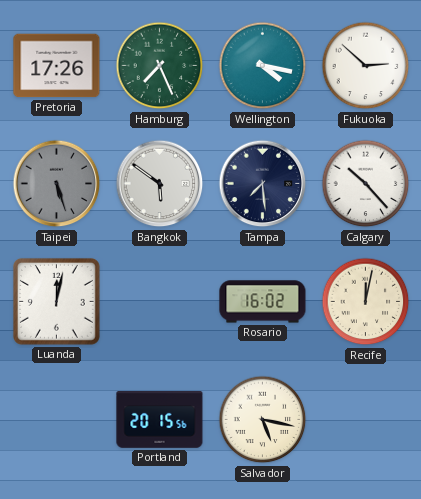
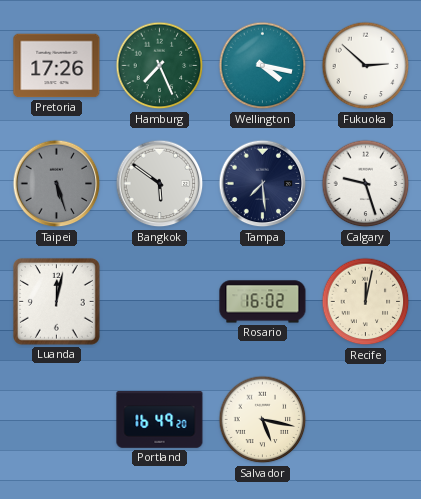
Calgary: 10:23 -> 9:27 (366, 184)
Portland: 20:15 -> 16:49 (160, 420)
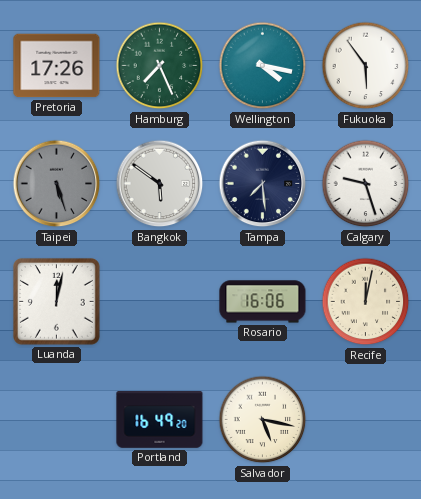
Fukuoka: 2:52 -> 5:54 (366, 66)
Rosario: 16:02 -> 16:06 (263, 302)
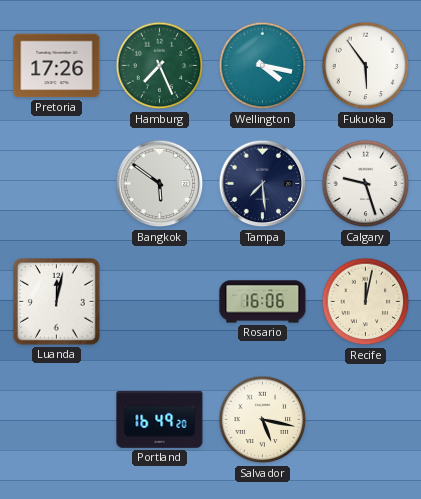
Taipei: 5:27 -> none (57, 184)
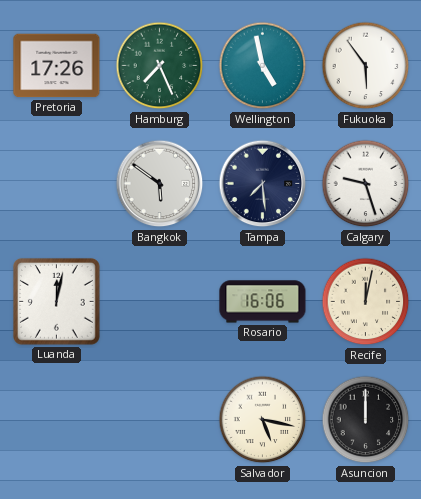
Wellington: 4:17 -> 4:58 (263, 66)
Portland: 16:49 -> none (160, 420)
Asuncion: none -> 12:00 (366, 420)
